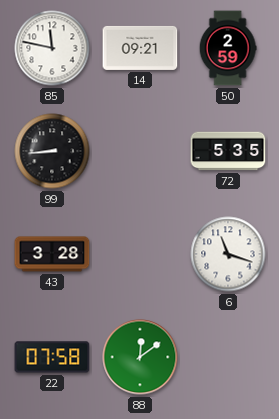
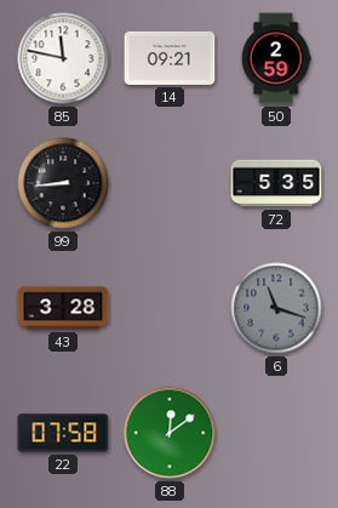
6 dial: white -> grey (276, 308)
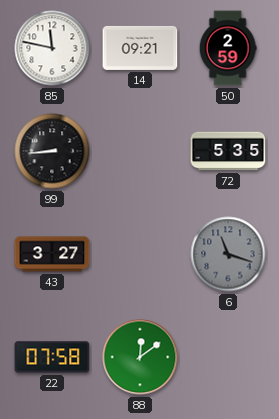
43: 3:28 -> 3:27 (52, 254)
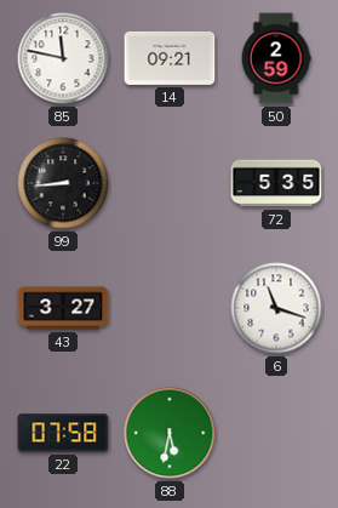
6 dial: grey -> white (276, 308)
88: 12:09 -> 5:32 (170, 433)
